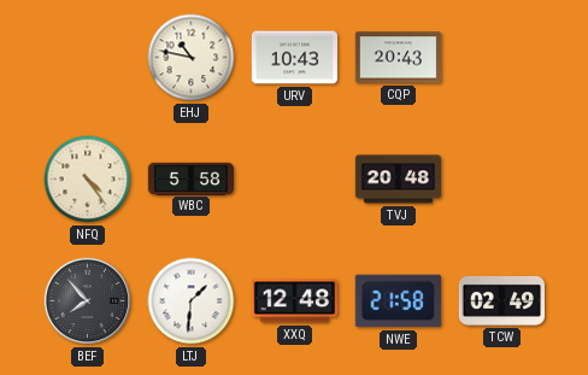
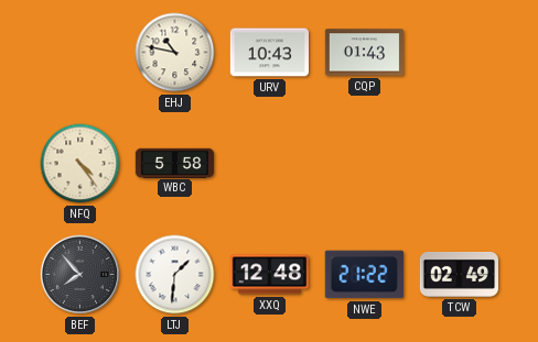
CQP: 20:43 -> 01:43 (364, 53)
TVJ: 20:48 -> none (398, 180)
NWE: 21:58 -> 21:22 (364, 275)
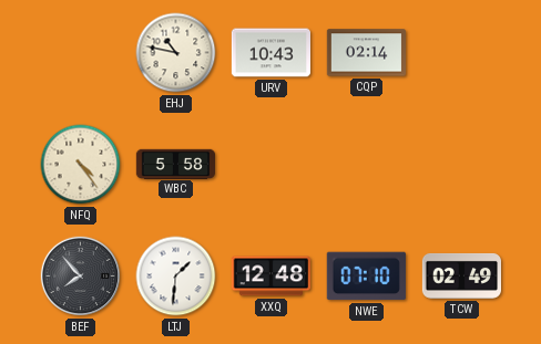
CQP: 01:43 -> 02:14 (366, 53)
NWE: 21:22 -> 07:10 (366, 277)
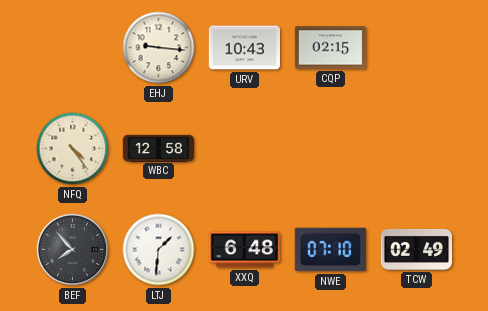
EHJ: 10:47 -> 9:16 (159, 48)
CQP: 02:14 -> 02:15 (330, 48)
WBC: 5:58 -> 12:58 (158, 148)
XXQ: 12:48 -> 6:48 (244, 250)
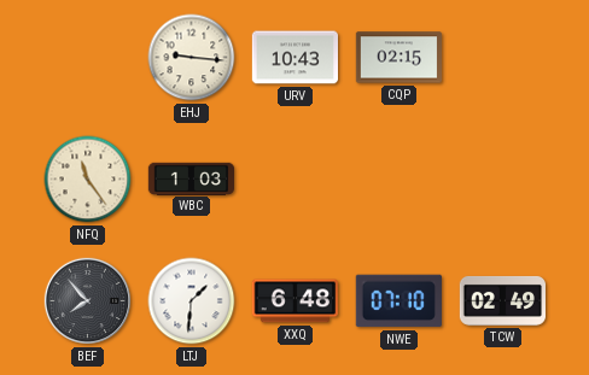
NFQ: 4:24 -> 11:24 (88, 180)
WBC: 12:58 -> 1:03 (191, 178)
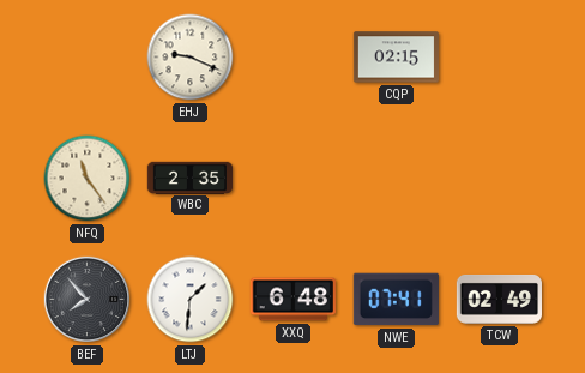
EHJ: 9:16 -> 9:19 (191, 58)
URV: 10:43 -> none (294, 58)
WBC: 1:03 -> 2:35 (189, 178)
NWE: 07:10 -> 07:41 (396, 300)
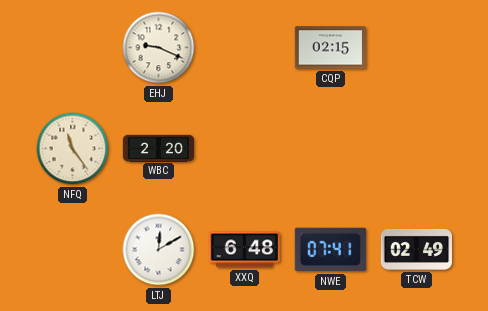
WBC: 2:35 -> 2:20 (158, 148)
BEF: 7:53 -> none (88, 300)
LTJ: 1:31 -> 12:10 (159, 250)
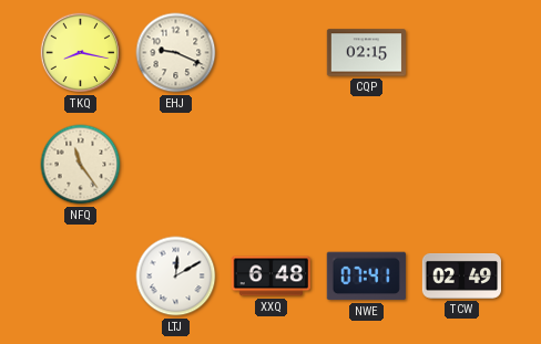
TKQ: none -> 8:17 (81, 53)
WBC: 2:20 -> none (158, 148)
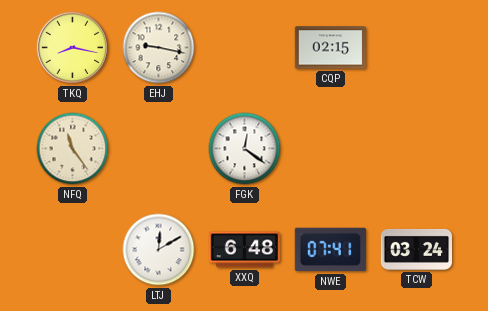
EHJ: 9:19 -> 9:17 (159, 48)
FGK: none -> 12:21 (245, 149)
TCW: 02:49 -> 03:24 (416, 249)
